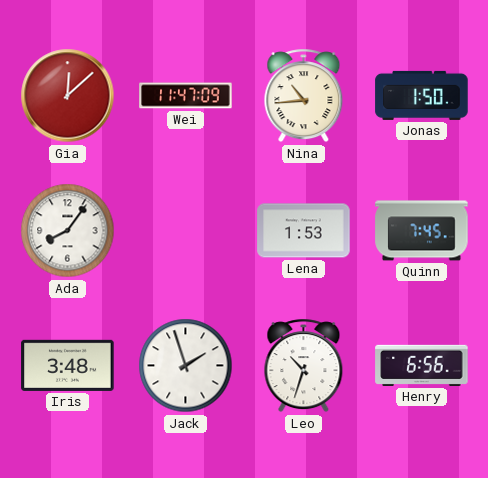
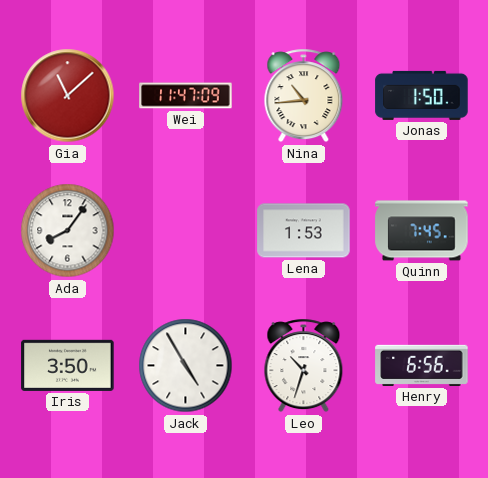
Gia: 12:08 -> 11:08 (68, 96)
Iris: 3:48 -> 3:50 (68, 365)
Jack: 1:57 -> 4:55 (186, 366)
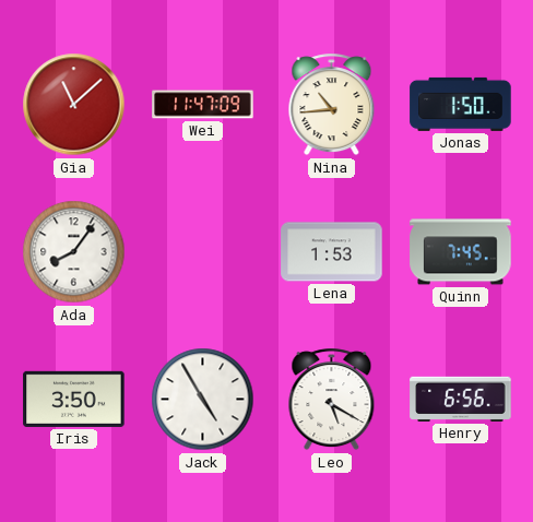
Leo: 10:33 -> 5:20 (332, 400)
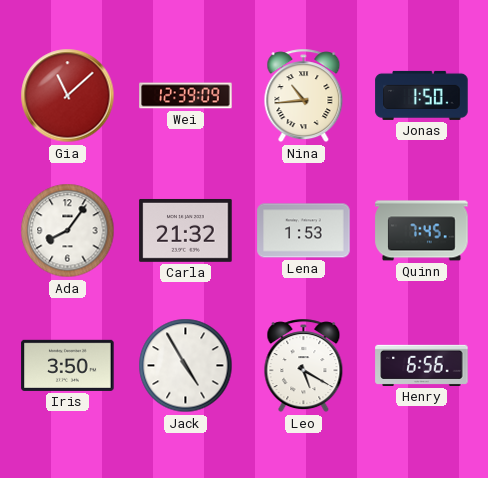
Wei: 11:47 -> 12:39 (186, 96)
Carla: none -> 21:32 (186, 230)
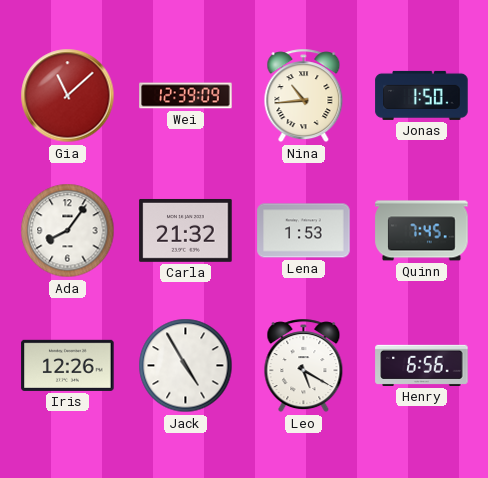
Iris: 3:50 -> 12:26 (68, 365)
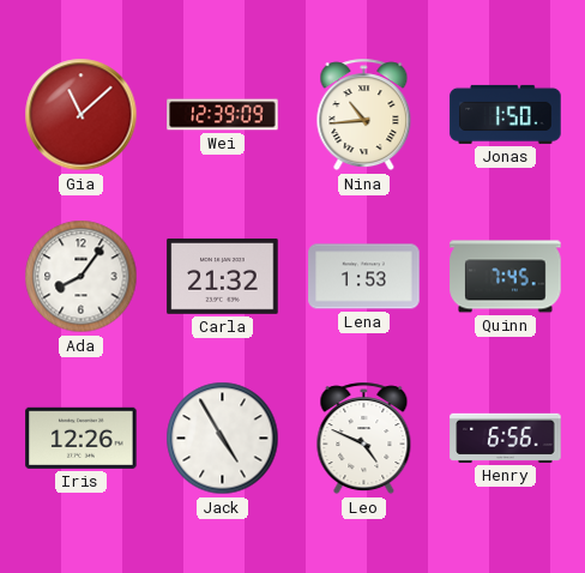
Leo: 5:20 -> 4:49 (364, 439)
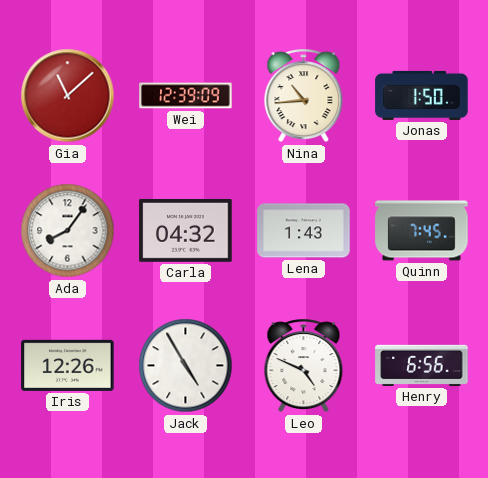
Carla: 21:32 -> 04:32 (186, 230)
Lena: 1:53 -> 1:43 (304, 231)
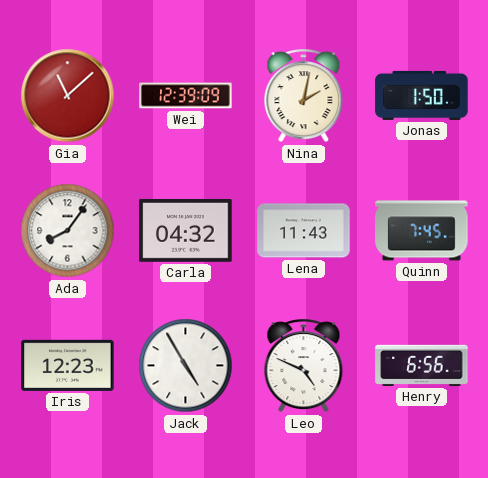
Nina: 10:44 -> 2:02 (304, 96)
Lena: 1:43 -> 11:43 (304, 231)
Iris: 12:26 -> 12:23 (68, 365)
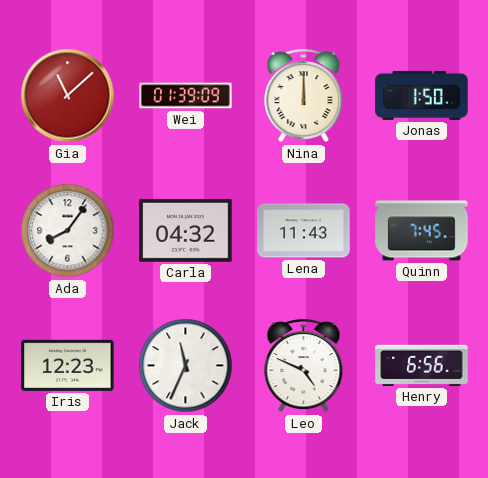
Wei: 12:39 -> 01:39 (186, 96)
Nina: 2:02 -> 12:00 (304, 96)
Jack: 4:55 -> 11:34 (186, 366)
